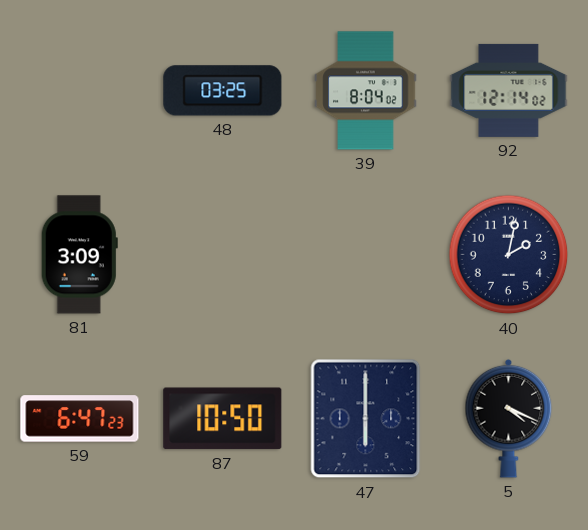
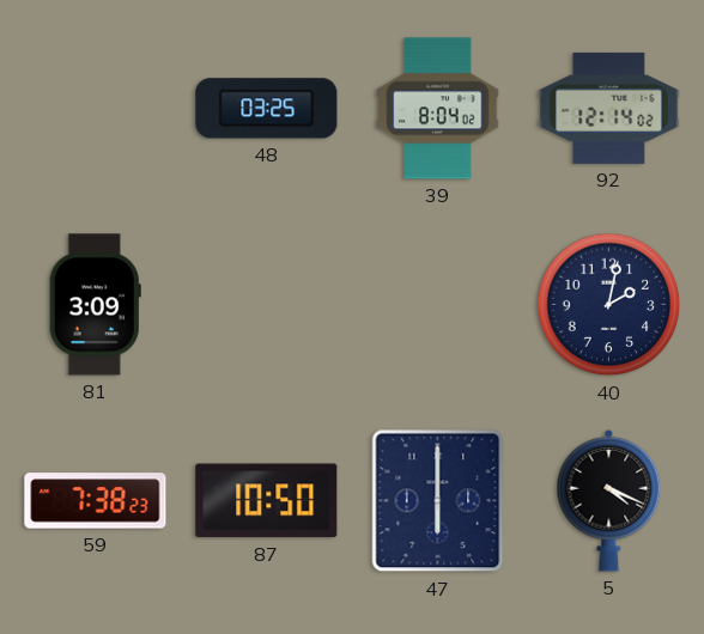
59: 6:47 -> 7:38 (96, 501)
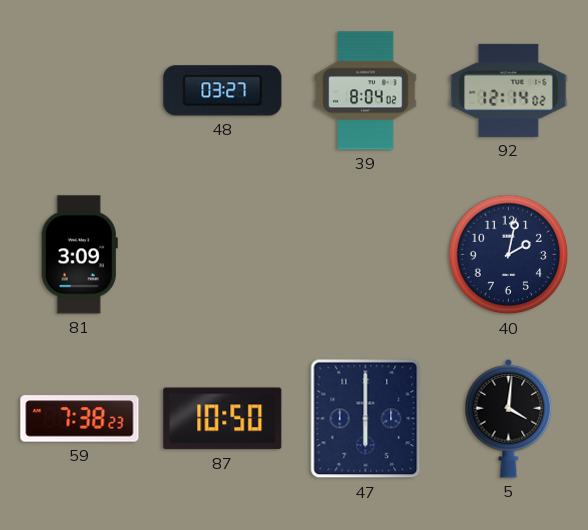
48: 03:25 -> 03:27 (223, 91)
5: 4:19 -> 4:01 (509, 418)
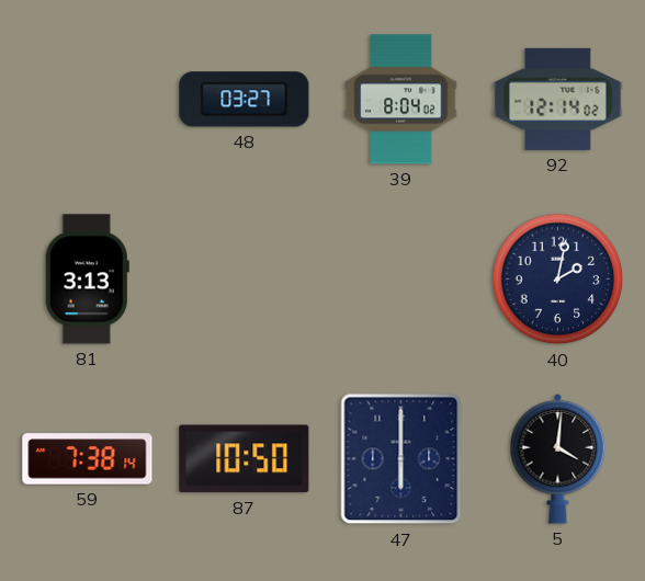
81: 3:09 -> 3:13 (87, 280)
59: 7:38:23 -> 7:38:14 (88, 459)
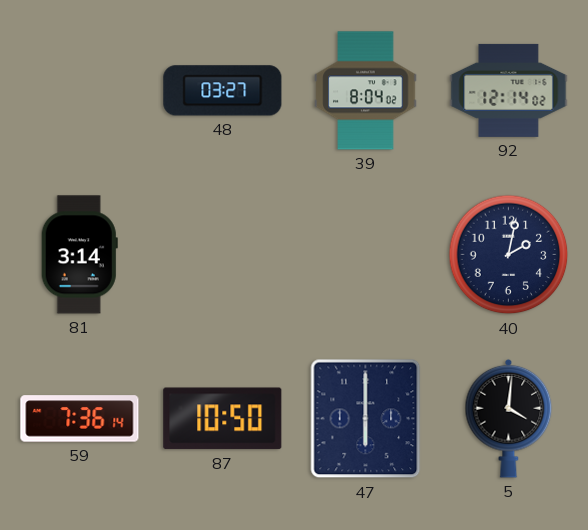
81: 3:13 -> 3:14 (79, 255)
59: 7:38 -> 7:36 (80, 419)
